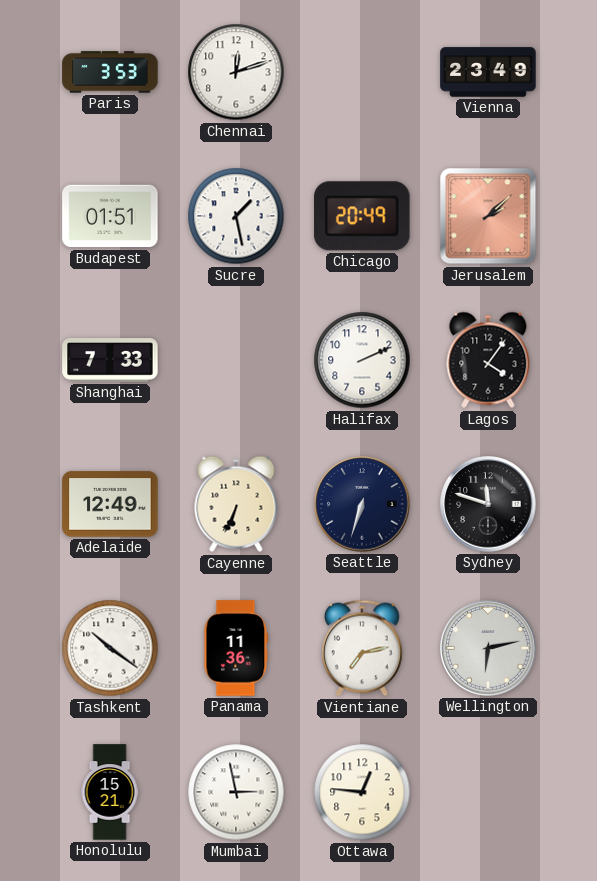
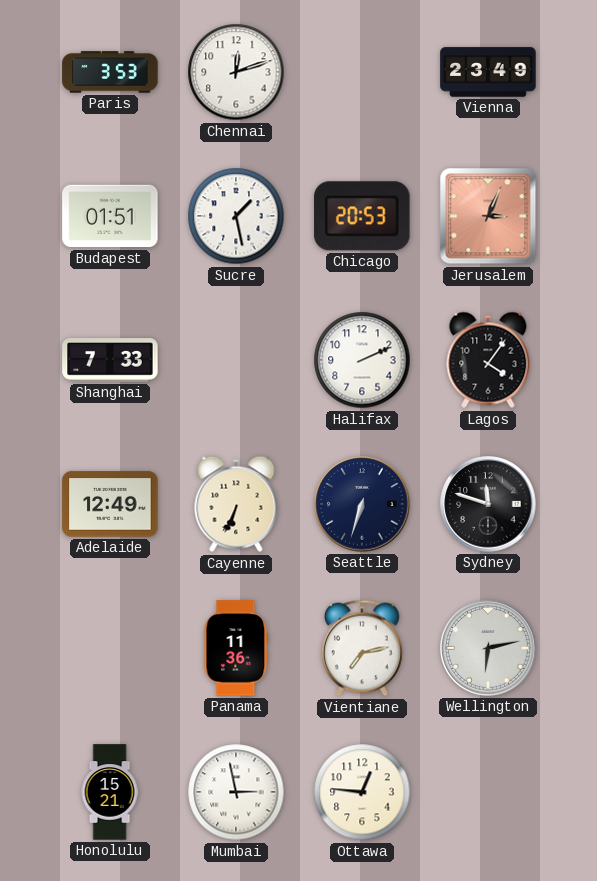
Chicago: 20:49 -> 20:53 (362, 216)
Jerusalem: 2:08 -> 3:04 (488, 216)
Tashkent: 10:21 -> none (110, 648)
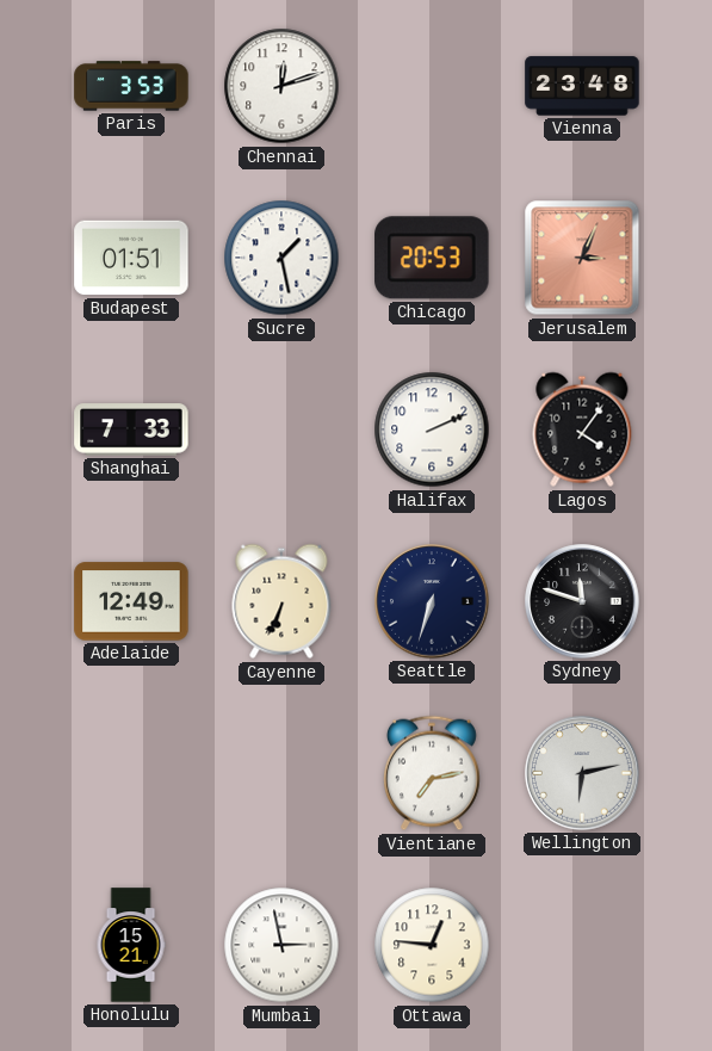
Vienna: 23:49 -> 23:48 (582, 86)
Panama: 11:36 -> none (236, 648)
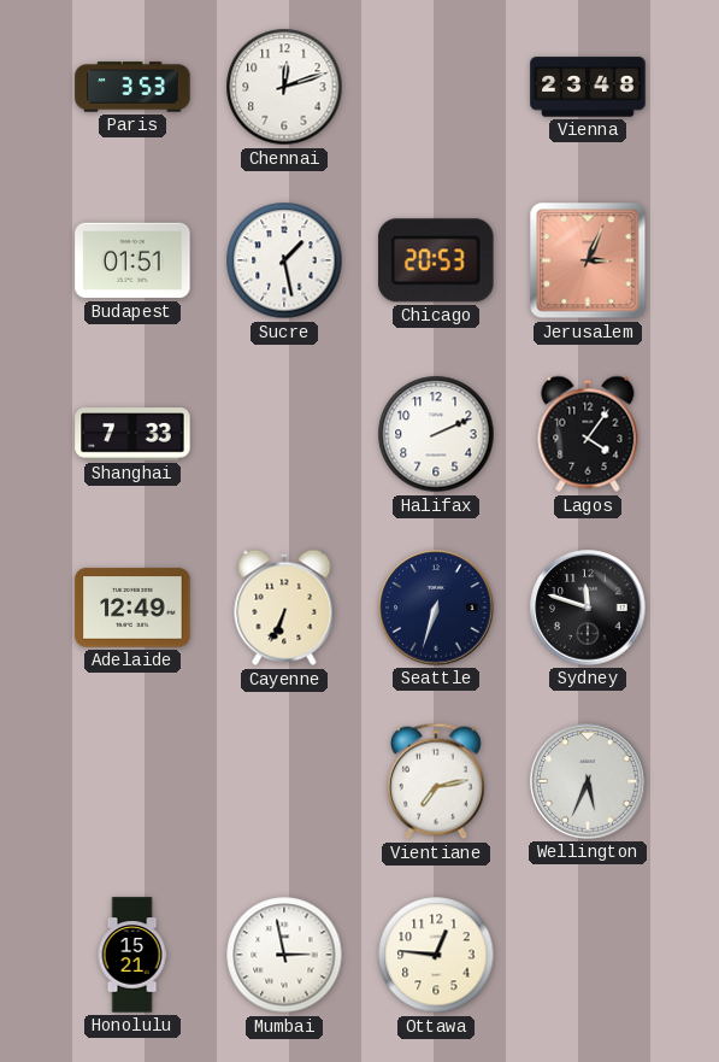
Wellington: 6:13 -> 5:34 (588, 781)
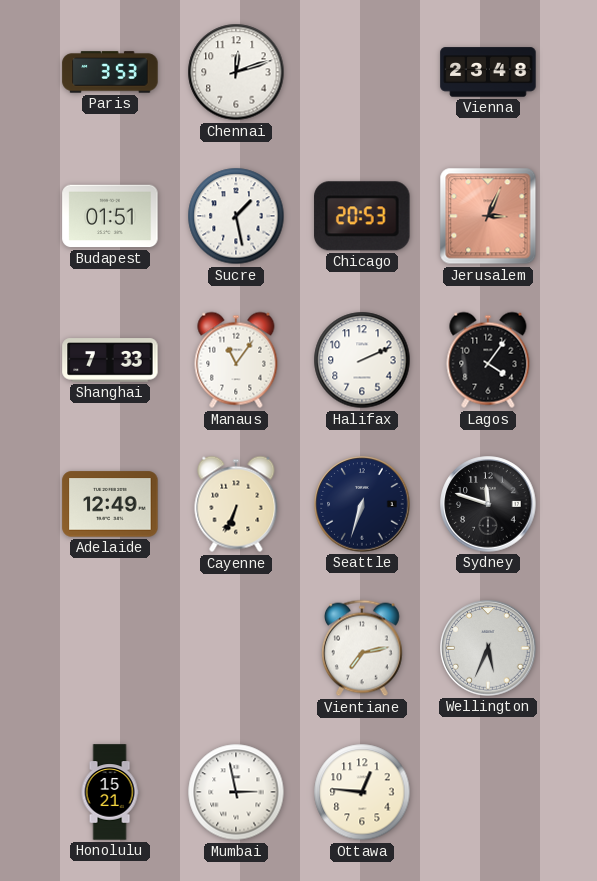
Manaus: none -> 11:06 (236, 360)
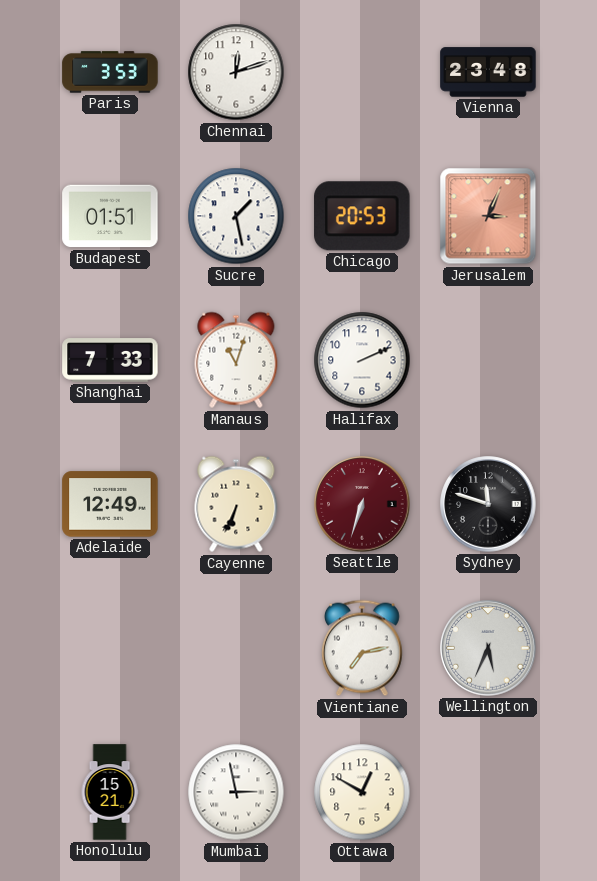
Manaus: 11:06 -> 11:03 (236, 360)
Lagos: 4:06 -> none (488, 360)
Seattle dial: navy -> burgundy (362, 504)
Ottawa: 12:46 -> 12:50 (362, 792)
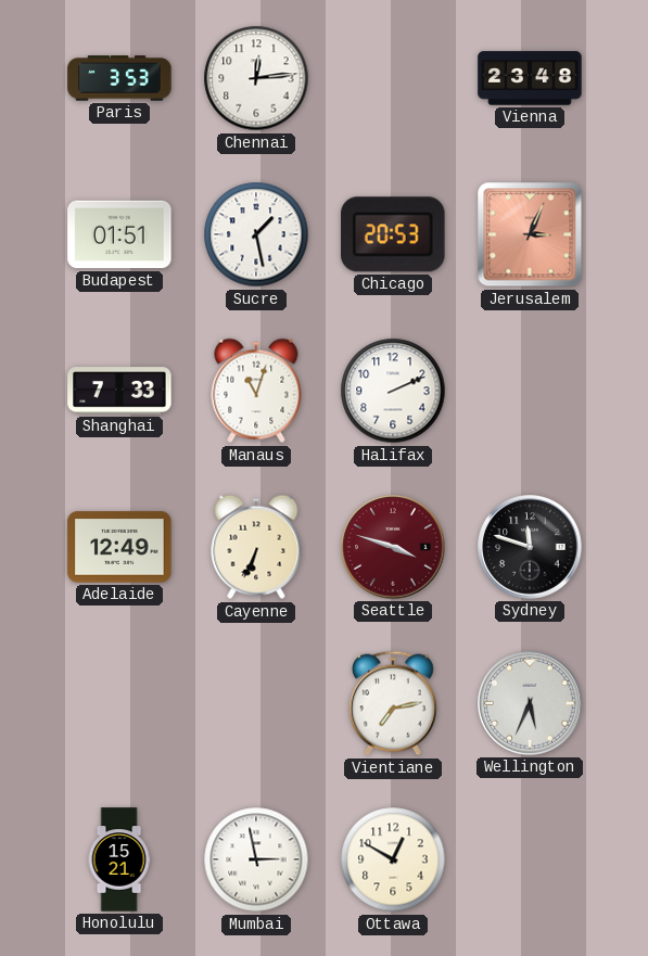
Chennai: 12:12 -> 12:14 (256, 78)
Seattle: 6:33 -> 3:48 (393, 547)
